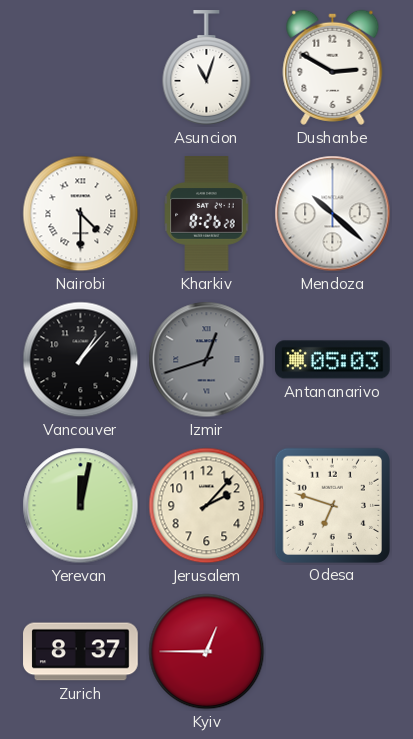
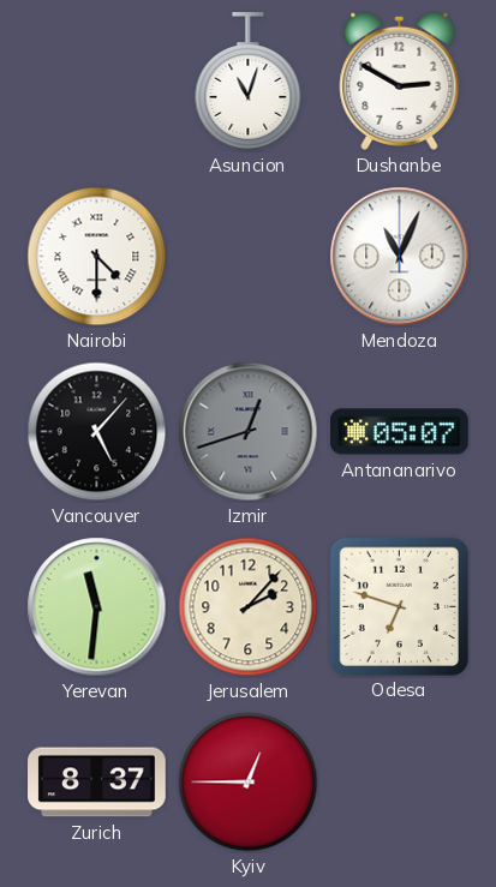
Kharkiv: 8:26 -> none (207, 214)
Mendoza: 10:22 -> 11:04 (400, 257)
Vancouver: 1:07 -> 5:07 (97, 432)
Antananarivo: 05:03 -> 05:07 (400, 432)
Yerevan: 12:02 -> 11:31 (97, 607)
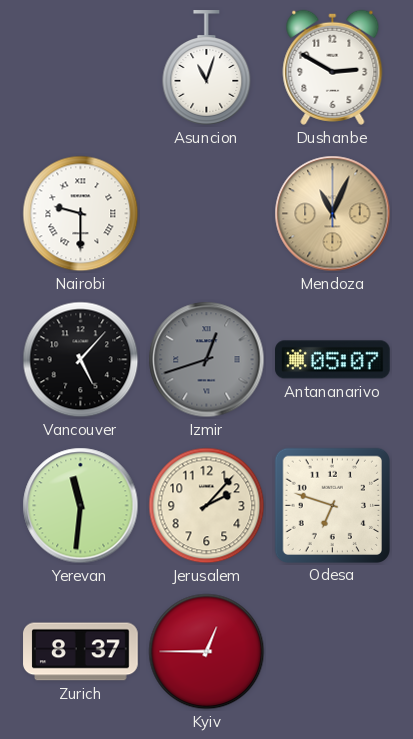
Nairobi: 4:30 -> 9:30 (81, 214)
Mendoza dial: white -> champagne (333, 214)
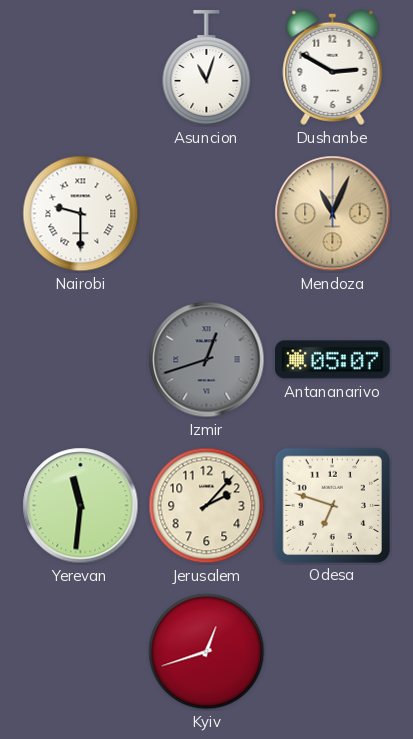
Vancouver: 5:07 -> none (81, 360)
Zurich: 8:37 -> none (81, 652)
Kyiv: 12:45 -> 12:42 (207, 652)
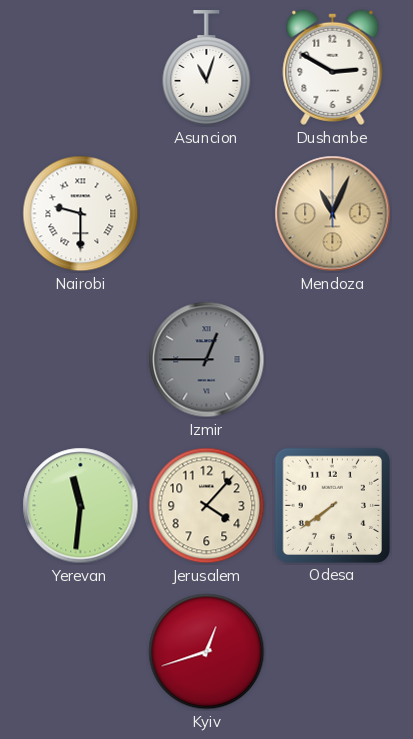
Izmir: 12:42 -> 12:45 (207, 360)
Antananarivo: 05:07 -> none (333, 360)
Jerusalem: 2:07 -> 4:07 (207, 506)
Odesa: 6:48 -> 7:39 (332, 505)
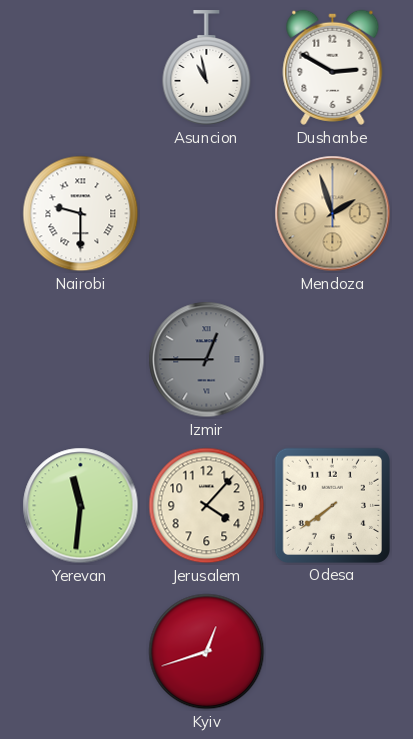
Asuncion: 11:03 -> 10:58 (207, 68)
Mendoza: 11:04 -> 1:57 (333, 214)
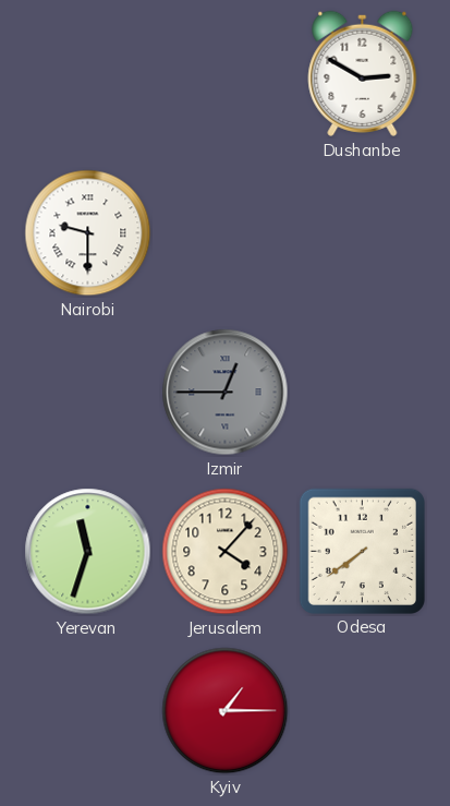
Asuncion: 10:58 -> none (207, 68)
Mendoza: 1:57 -> none (333, 214)
Yerevan: 11:31 -> 11:33 (88, 552)
Kyiv: 12:42 -> 1:15 (226, 711)
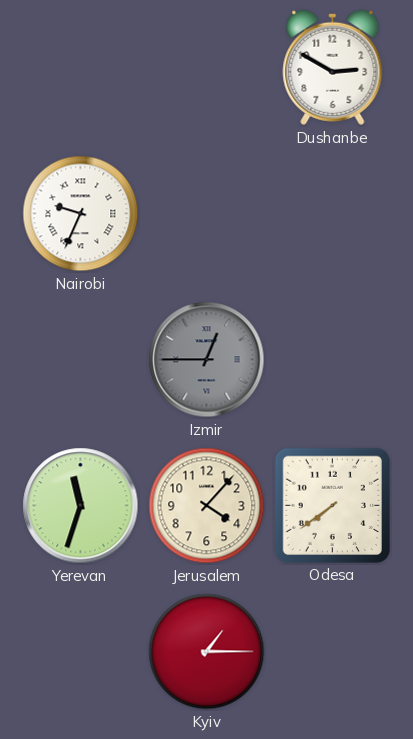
Nairobi: 9:30 -> 9:34 (81, 214)
